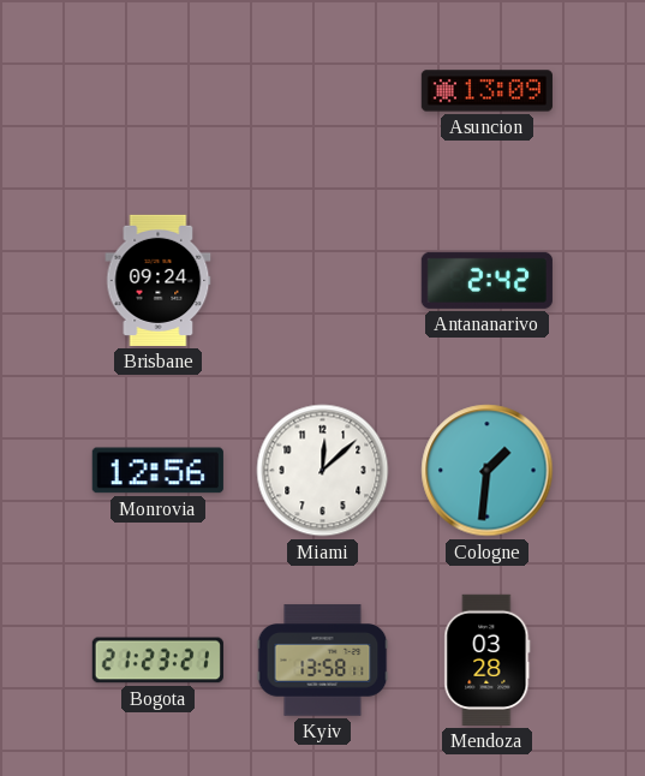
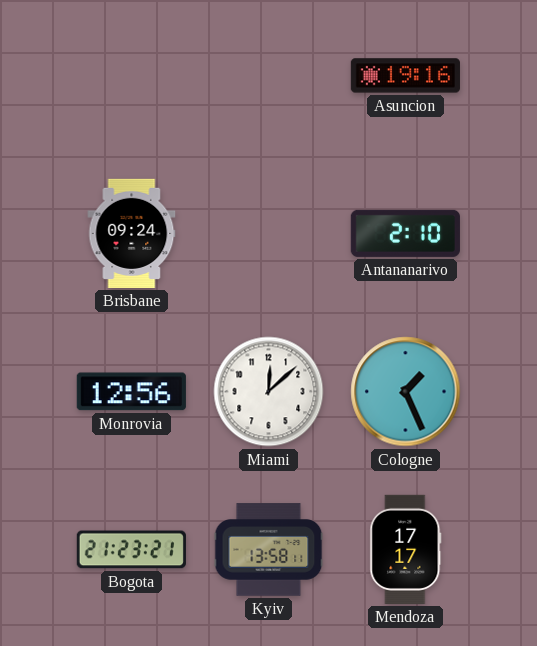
Asuncion: 13:09 -> 19:16 (405, 76)
Antananarivo: 2:42 -> 2:10 (405, 233)
Cologne: 1:31 -> 1:26 (406, 392)
Mendoza: 03:28 -> 17:17 (406, 549)
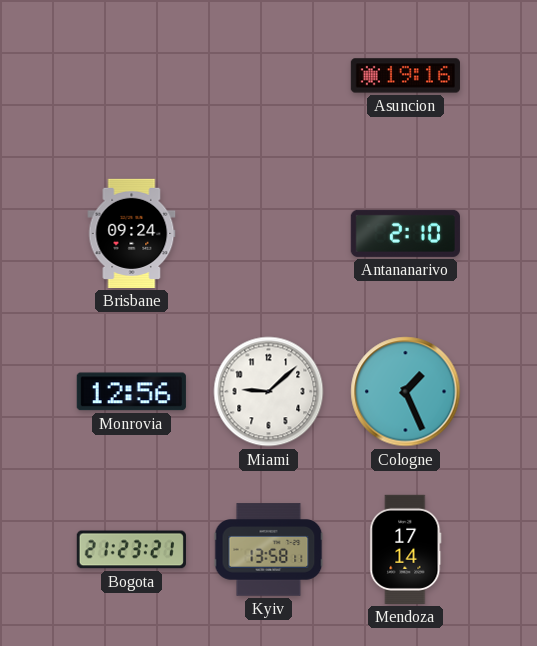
Miami: 12:08 -> 9:08 (269, 392)
Mendoza: 17:17 -> 17:14 (406, 549)
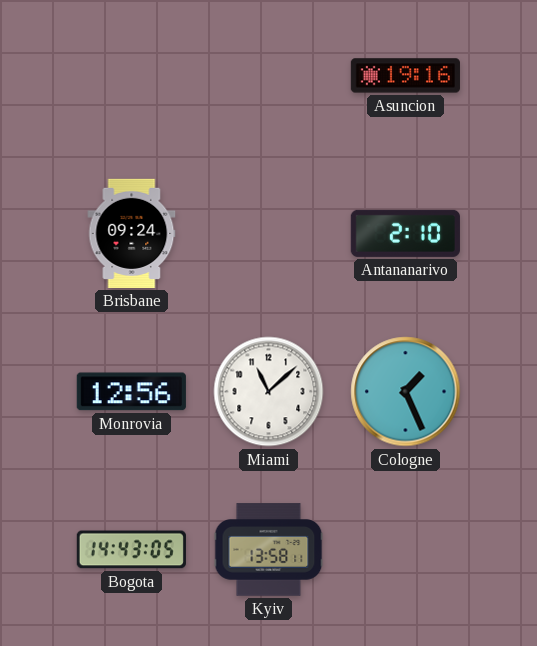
Miami: 9:08 -> 11:08 (269, 392)
Bogota: 21:23 -> 14:43 (131, 550)
Mendoza: 17:14 -> none (406, 549)
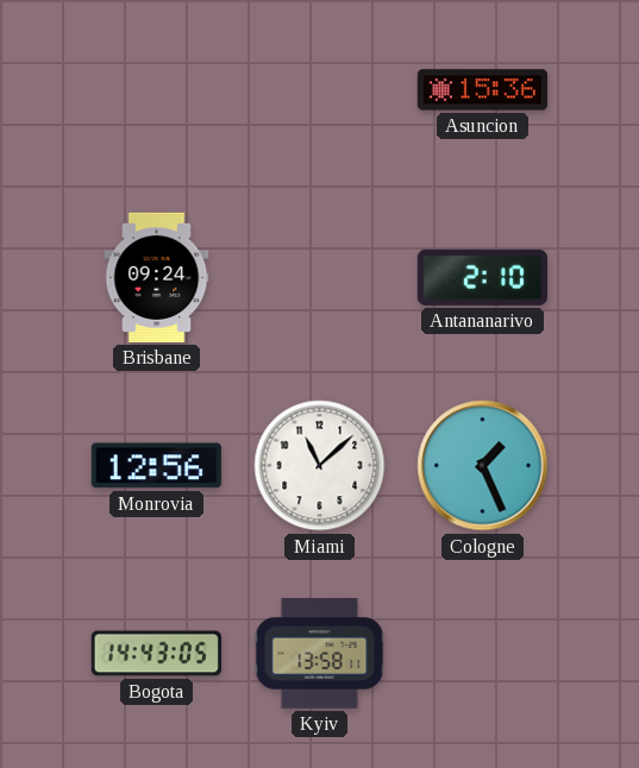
Asuncion: 19:16 -> 15:36 (482, 90)
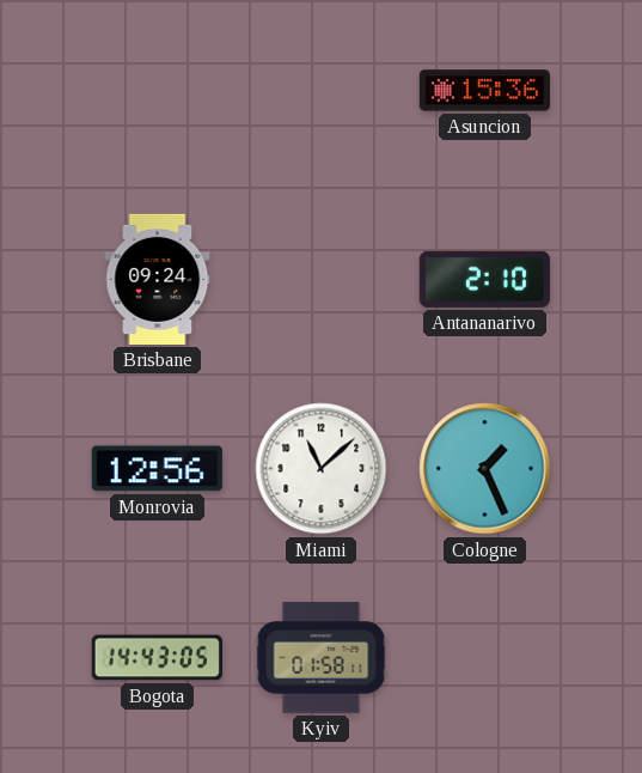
Kyiv: 13:58 -> 01:58 (322, 658)
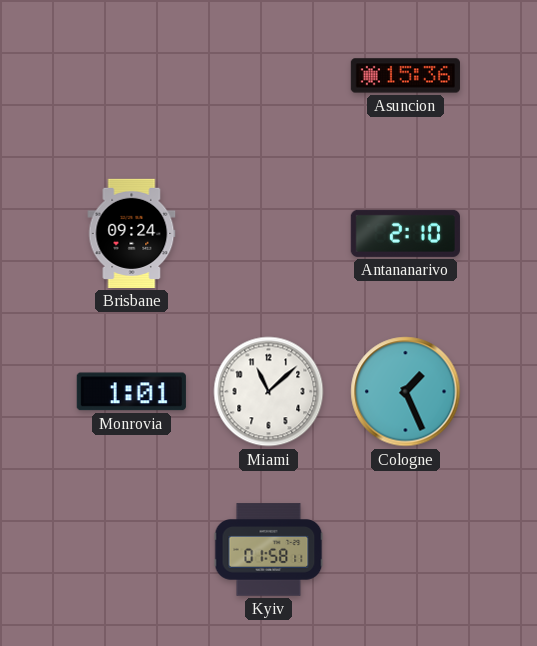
Monrovia: 12:56 -> 1:01 (131, 392)
Bogota: 14:43 -> none (157, 658)
